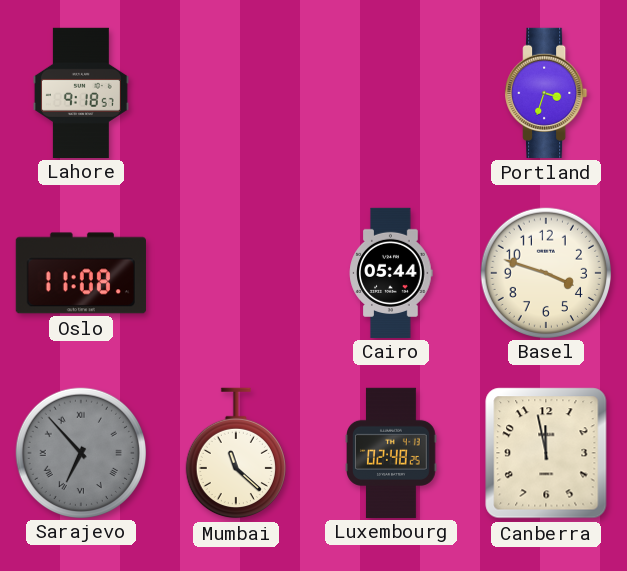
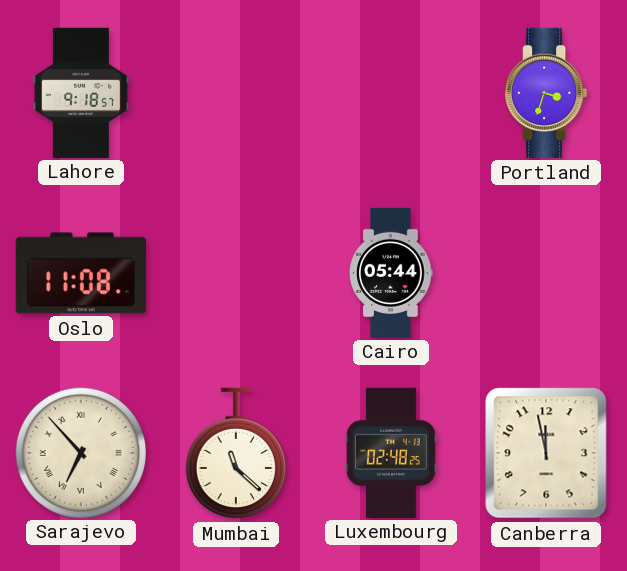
Basel: 3:48 -> none (545, 272)
Sarajevo dial: grey -> cream (80, 452)
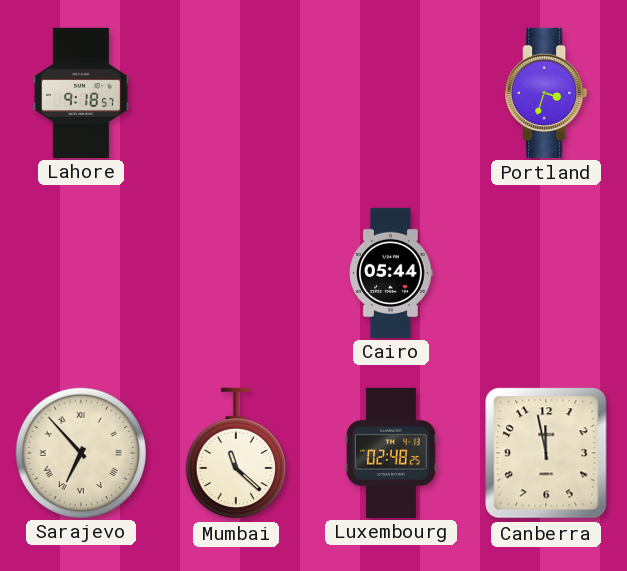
Oslo: 11:08 -> none (81, 273)
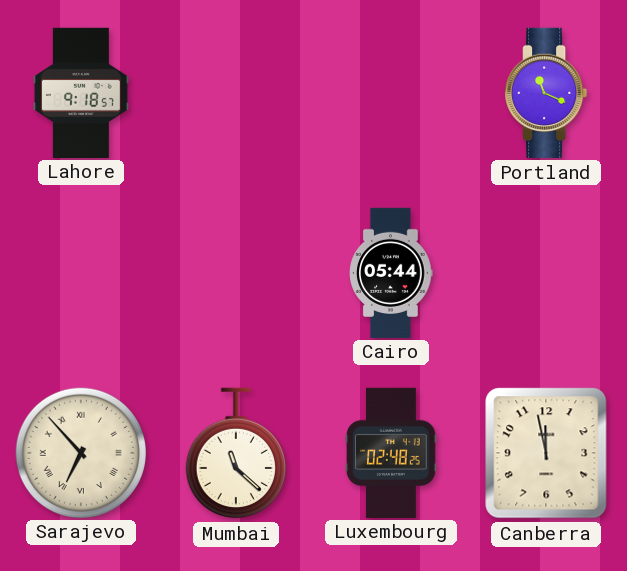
Portland: 3:33 -> 11:19 (546, 93)
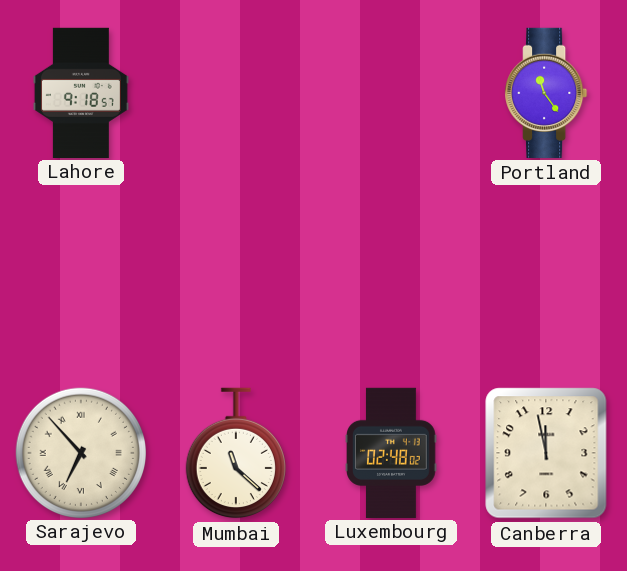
Portland: 11:19 -> 11:24 (546, 93)
Cairo: 05:44 -> none (391, 272)
Luxembourg: 02:48:25 -> 02:48:02 (392, 452)
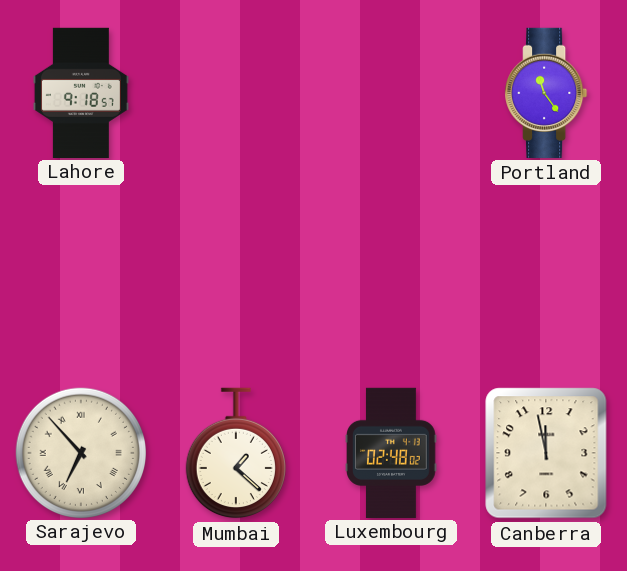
Mumbai: 11:22 -> 1:22 (236, 453)
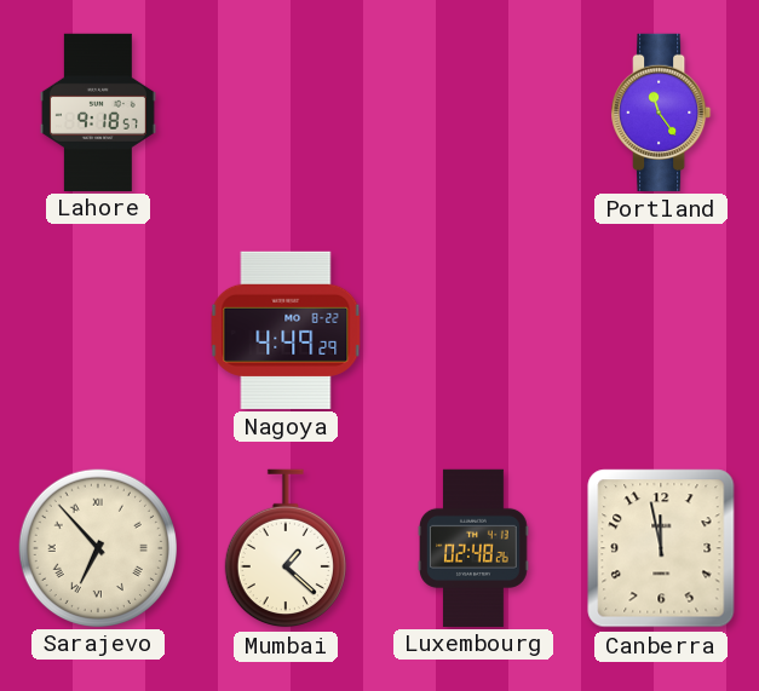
Nagoya: none -> 4:49 (286, 330)
Luxembourg: 02:48:02 -> 02:48:26 (475, 547)
